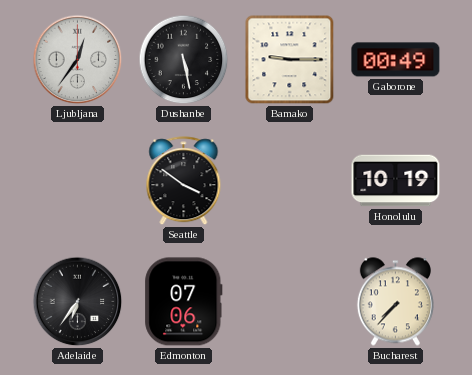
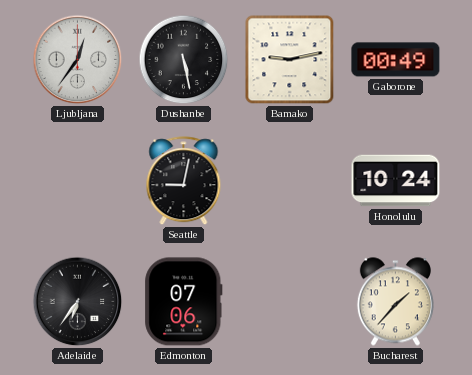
Bamako: 9:15 -> 9:13 (290, 60)
Seattle: 3:51 -> 9:02 (184, 181)
Honolulu: 10:19 -> 10:24 (396, 181)
Bucharest: 7:37 -> 1:37 (395, 302)
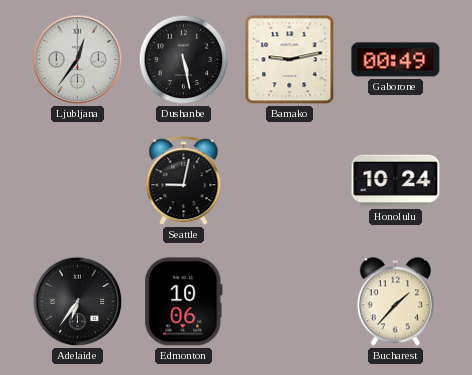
Edmonton: 07:06 -> 10:06 (184, 302)
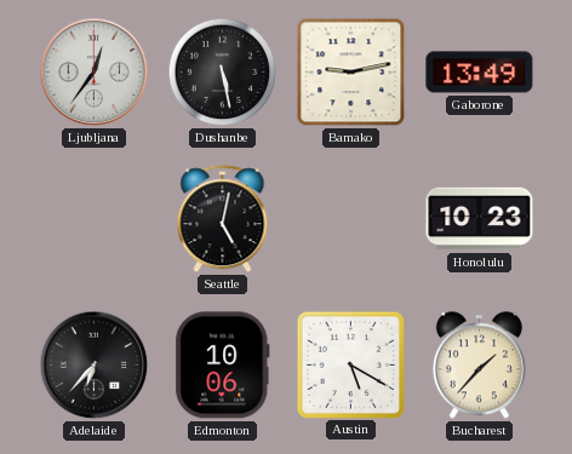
Gaborone: 00:49 -> 13:49 (480, 73)
Seattle: 9:02 -> 5:02 (223, 219)
Honolulu: 10:24 -> 10:23 (480, 219)
Adelaide: 6:36 -> 6:37 (95, 366)
Austin: none -> 5:20 (350, 364)
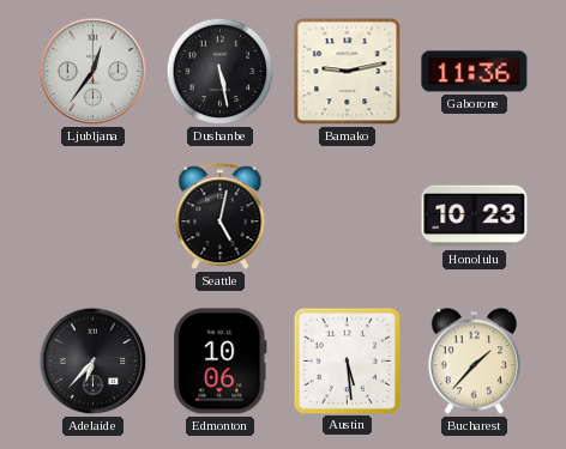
Gaborone: 13:49 -> 11:36 (475, 72)
Austin: 5:20 -> 5:29 (347, 360)
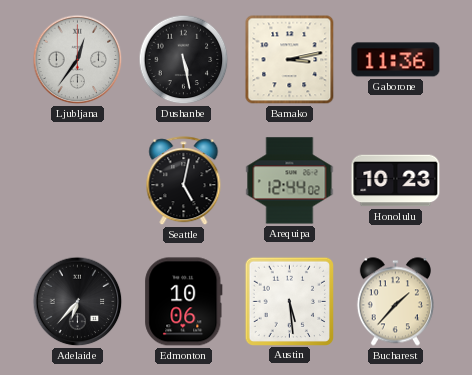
Bamako: 9:13 -> 3:13 (290, 60)
Arequipa: none -> 12:44 (290, 181)
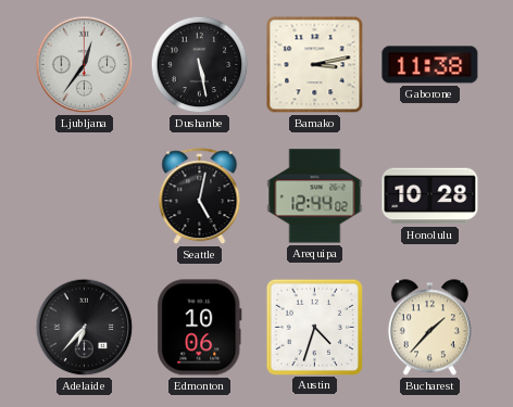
Gaborone: 11:36 -> 11:38 (430, 65)
Honolulu: 10:23 -> 10:28 (430, 196)
Austin: 5:29 -> 4:33 (314, 327)
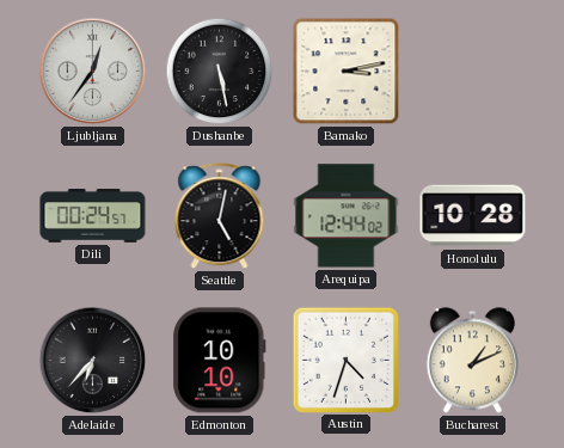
Gaborone: 11:38 -> none (430, 65)
Dili: none -> 00:24 (93, 216)
Edmonton: 10:06 -> 10:10 (220, 361)
Bucharest: 1:37 -> 1:11 (472, 361)
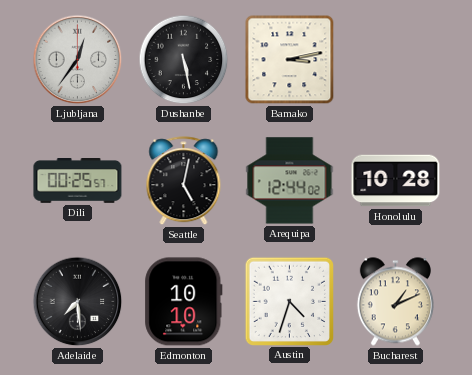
Dili: 00:24 -> 00:25 (78, 181)
Adelaide: 6:37 -> 7:29 (78, 302)
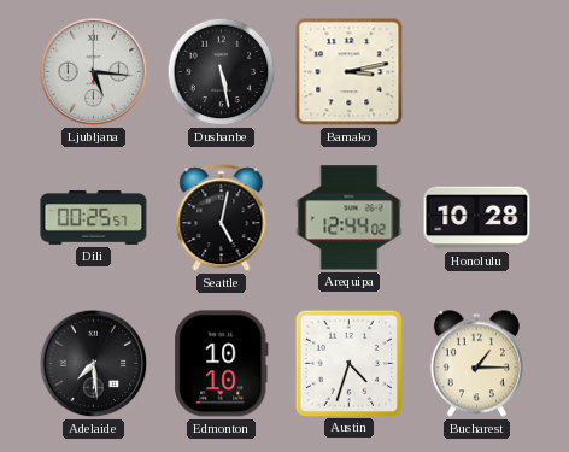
Ljubljana: 12:36 -> 5:16 (94, 72)
Bucharest: 1:11 -> 1:15 (476, 364)
